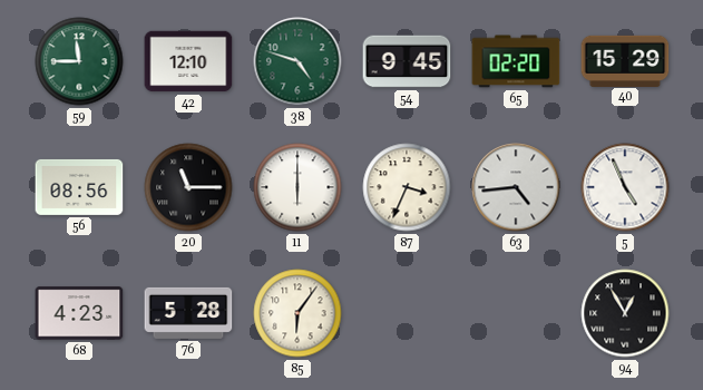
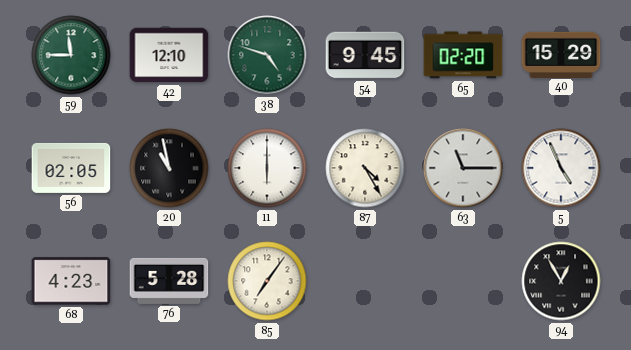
56: 08:56 -> 02:05 (71, 168)
20: 11:15 -> 10:58 (169, 168)
87: 3:34 -> 4:25 (365, 168)
63: 4:44 -> 11:15 (463, 168)
85: 6:06 -> 7:06 (267, 281)
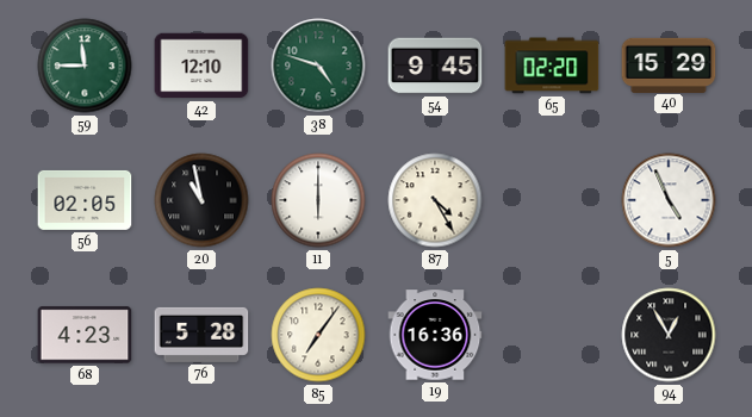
63: 11:15 -> none (463, 168)
19: none -> 16:36 (435, 335)
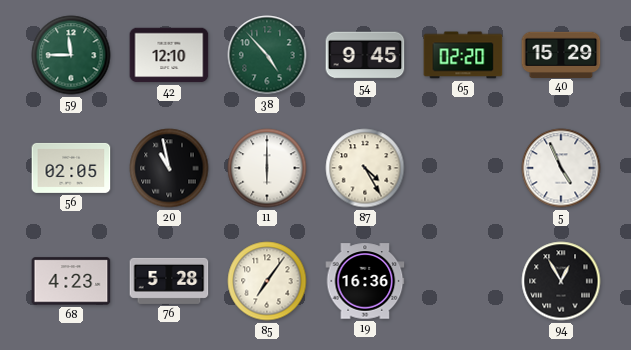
38: 4:48 -> 4:53 (267, 55)
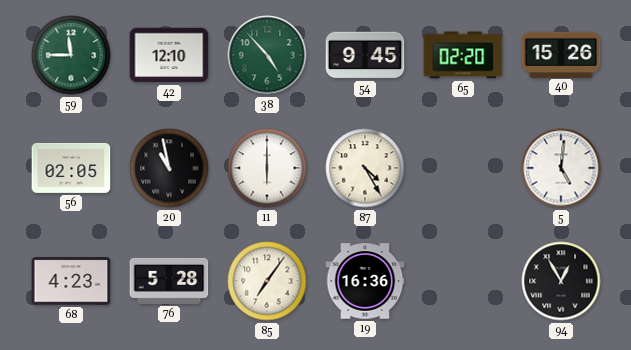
40: 15:29 -> 15:26 (561, 54)
5: 4:56 -> 5:01 (561, 168)
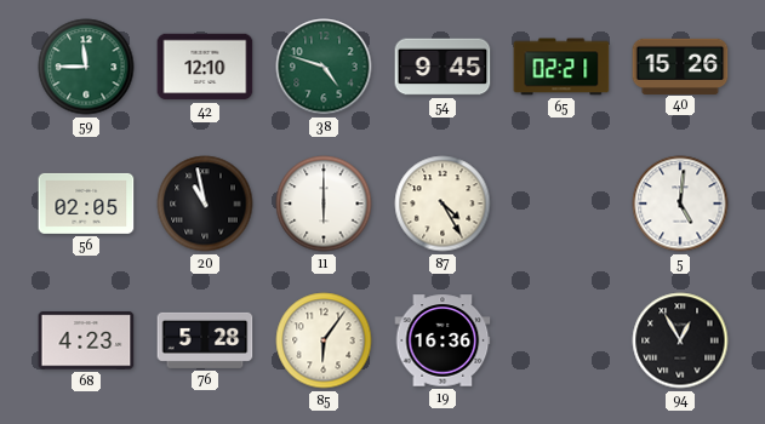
38: 4:53 -> 4:48 (324, 67)
65: 02:20 -> 02:21 (561, 67)
85: 7:06 -> 6:06 (324, 340)
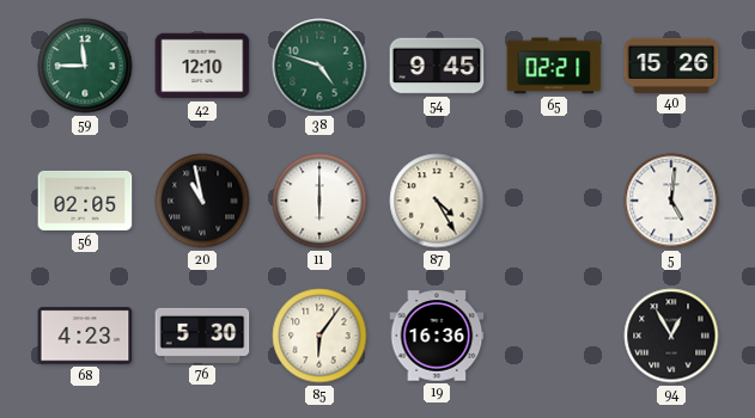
76: 5:28 -> 5:30 (202, 336)
